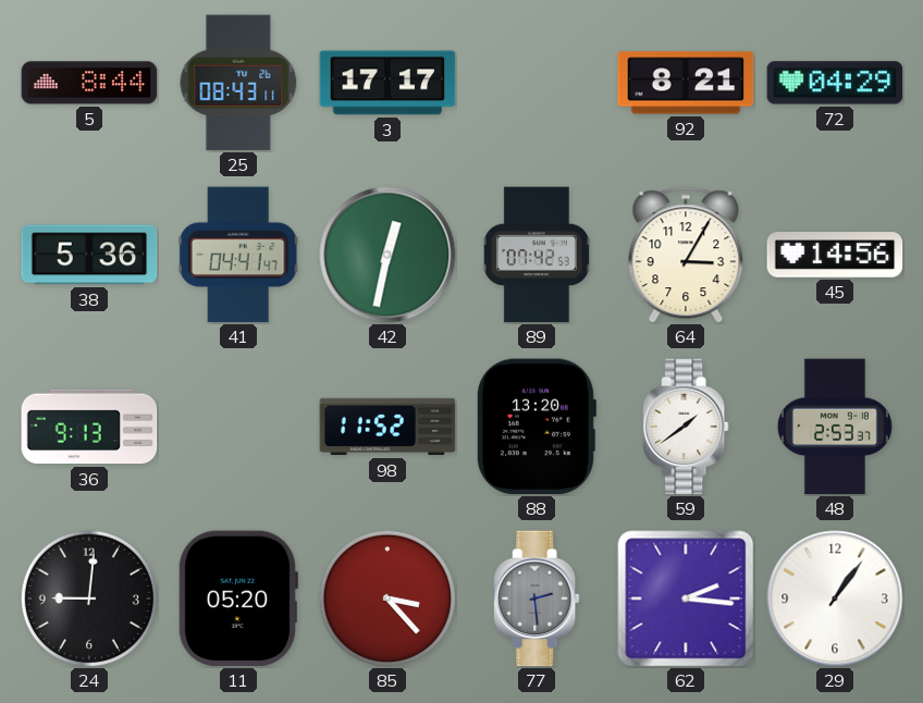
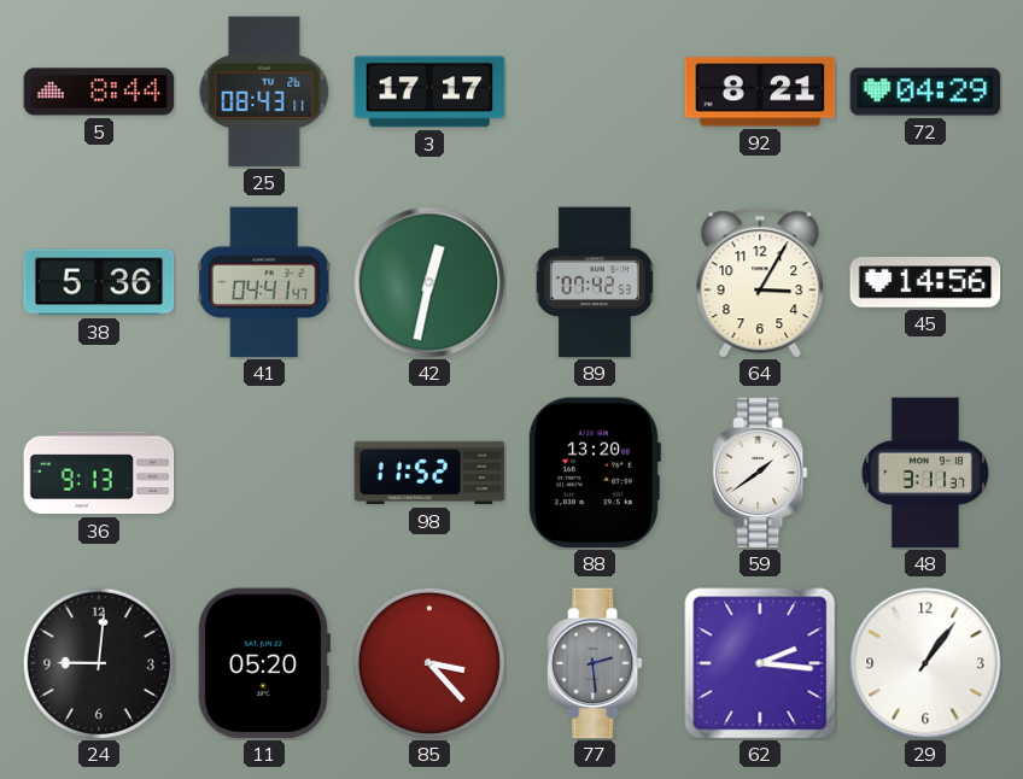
48: 2:53 -> 3:11 (925, 473)
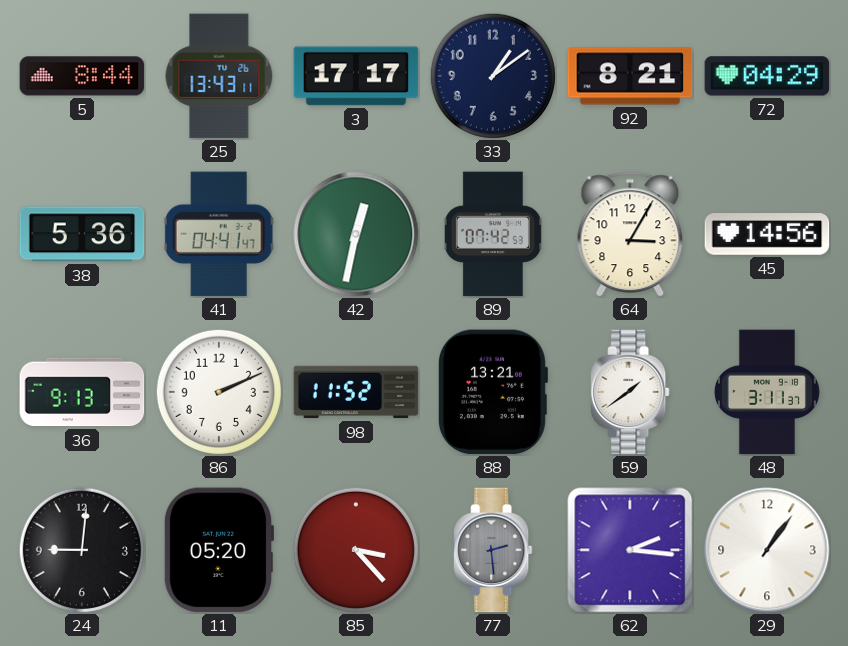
25: 08:43 -> 13:43 (219, 76)
33: none -> 1:09 (493, 76)
86: none -> 2:11 (219, 392)
88: 13:20 -> 13:21 (492, 392)
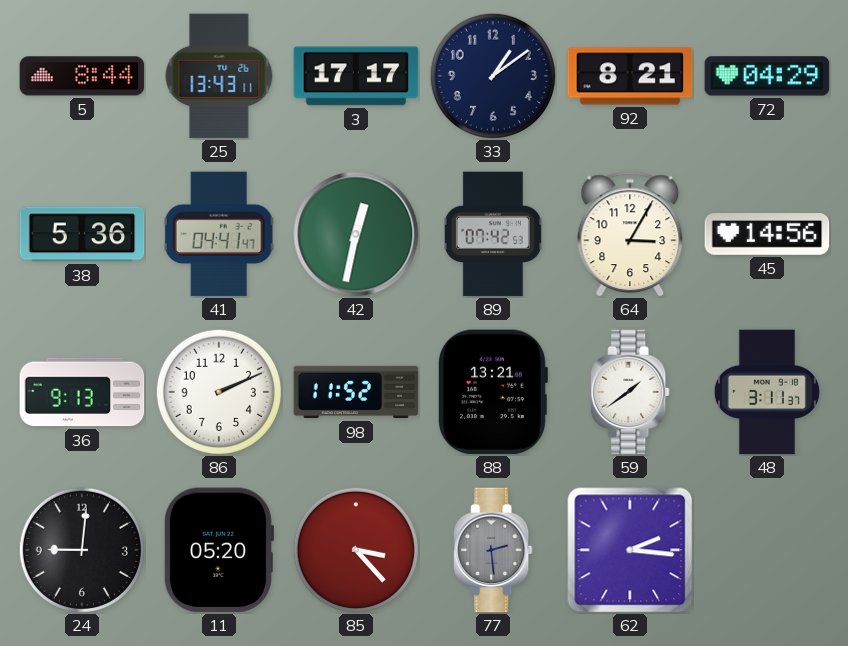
29: 1:06 -> none (767, 550)
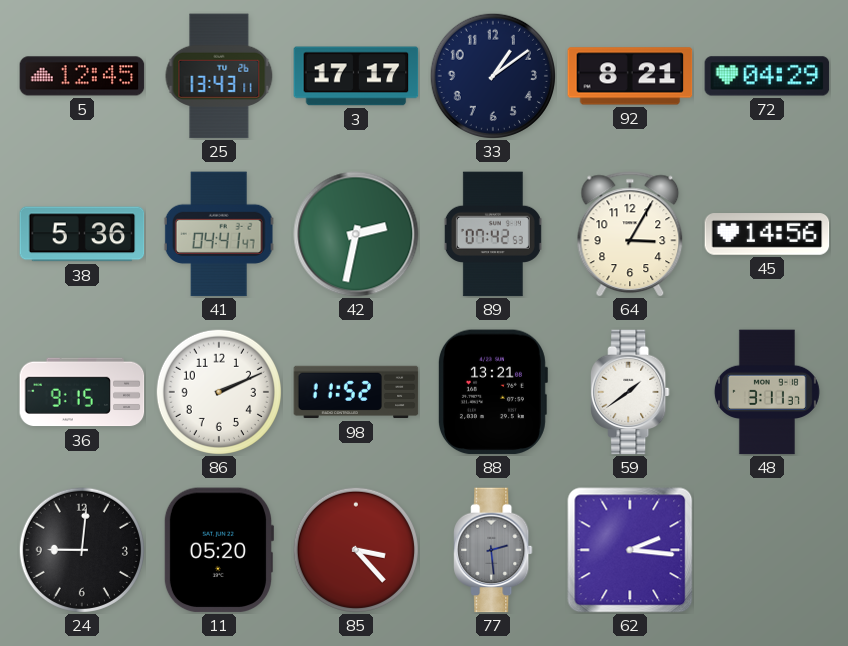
5: 8:44 -> 12:45 (82, 76)
42: 12:32 -> 2:32 (356, 234)
36: 9:13 -> 9:15 (82, 392)
